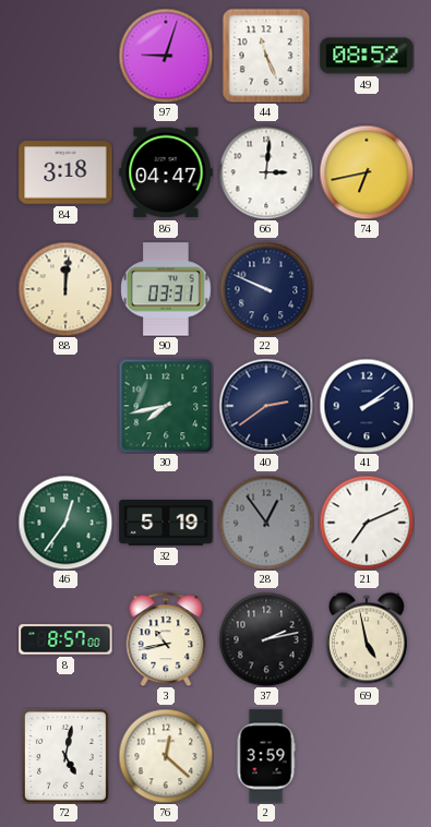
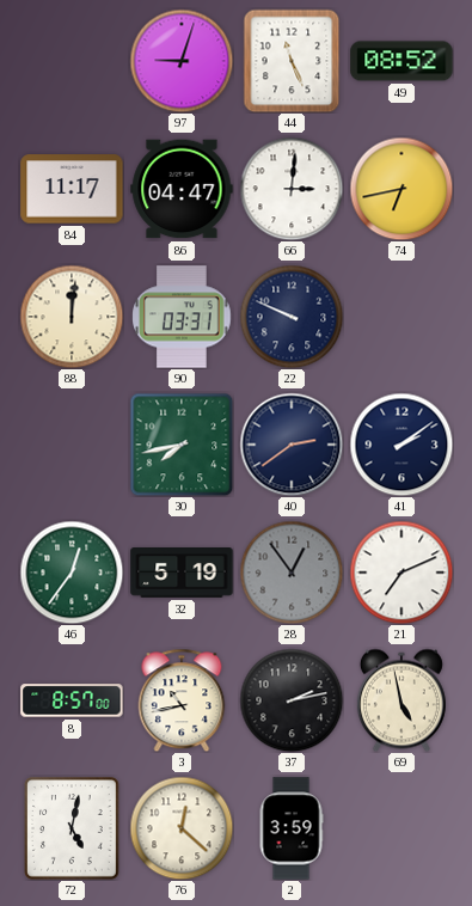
84: 3:18 -> 11:17 (72, 189)
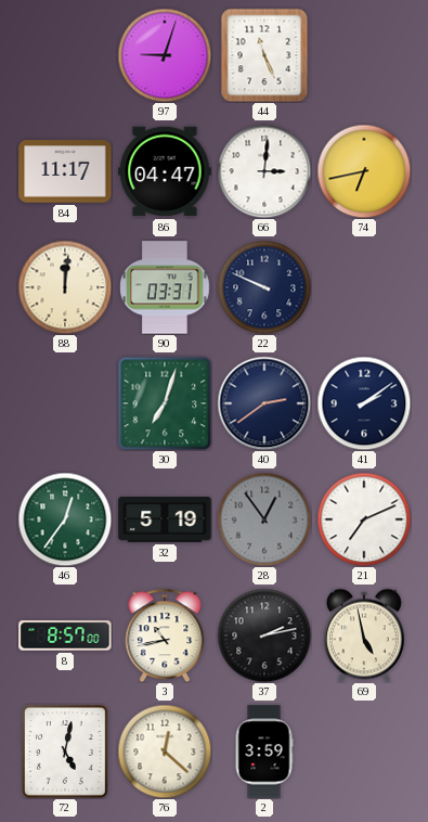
49: 08:52 -> none (401, 61)
30: 7:43 -> 7:03 (165, 403)
